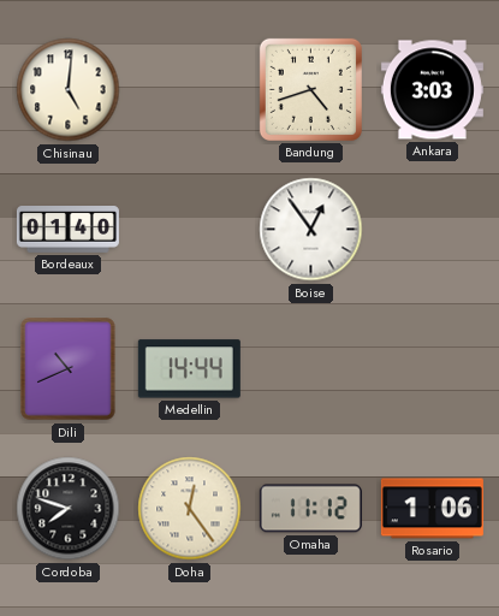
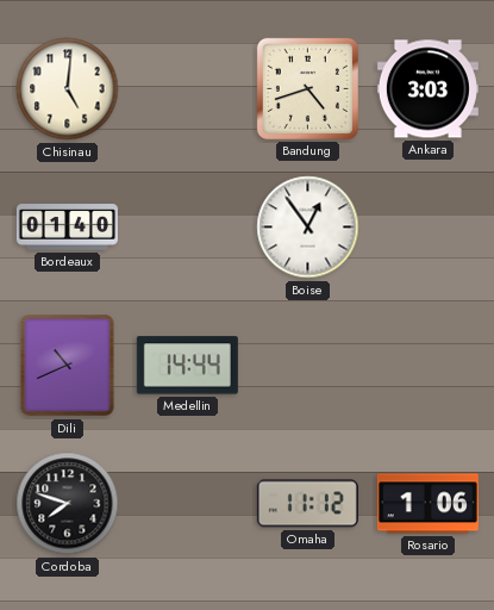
Doha: 12:24 -> none (190, 509)
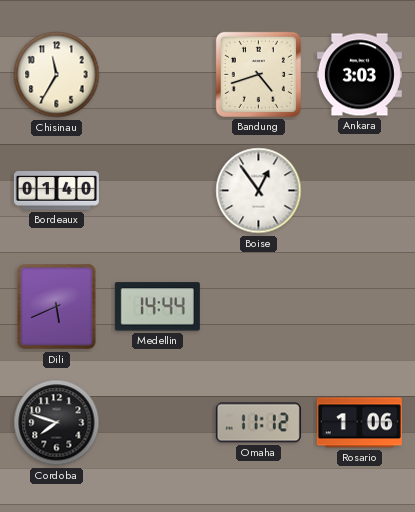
Chisinau: 5:01 -> 11:35 (57, 75)
Dili: 10:41 -> 5:41 (57, 307)
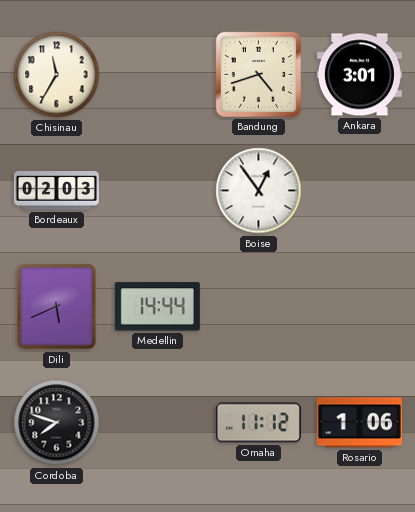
Ankara: 3:03 -> 3:01 (359, 75)
Bordeaux: 01:40 -> 02:03 (56, 191)
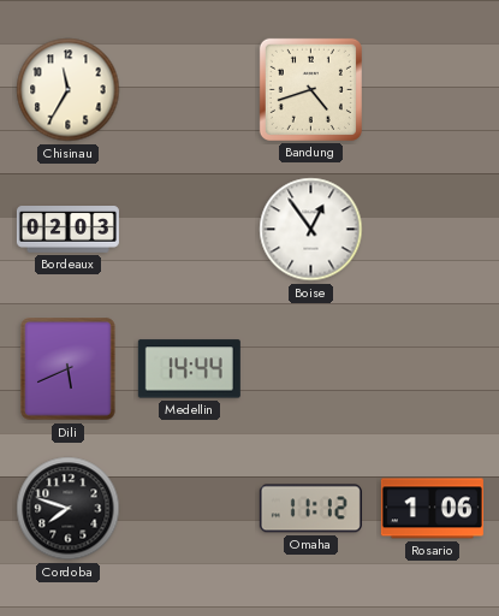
Ankara: 3:01 -> none (359, 75)
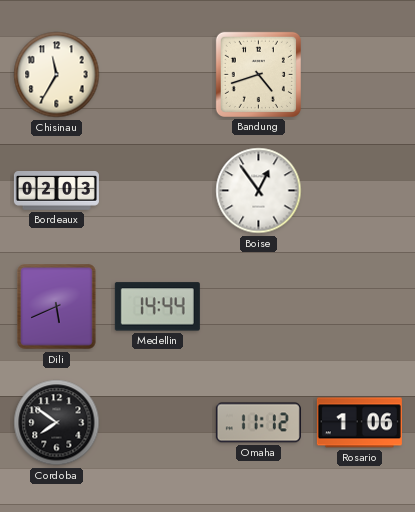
Cordoba: 7:48 -> 7:51 (57, 423)
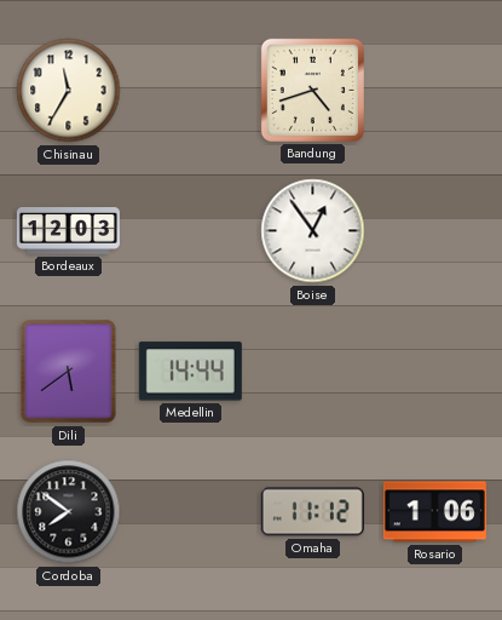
Bordeaux: 02:03 -> 12:03 (68, 231)
Dili: 5:41 -> 5:39 (69, 372)
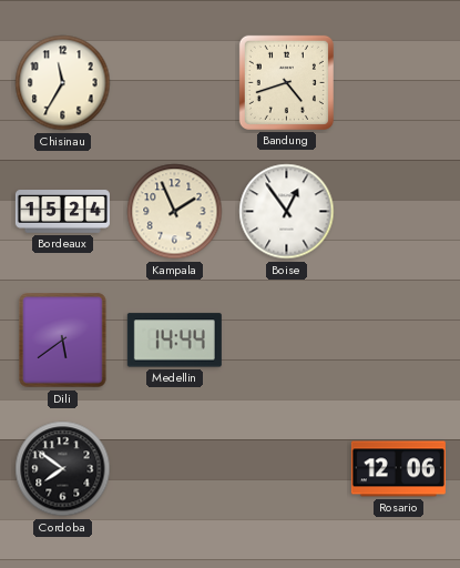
Bordeaux: 12:03 -> 15:24 (62, 212)
Kampala: none -> 1:56 (175, 212)
Omaha: 11:12 -> none (312, 512)
Rosario: 1:06 -> 12:06 (398, 469)
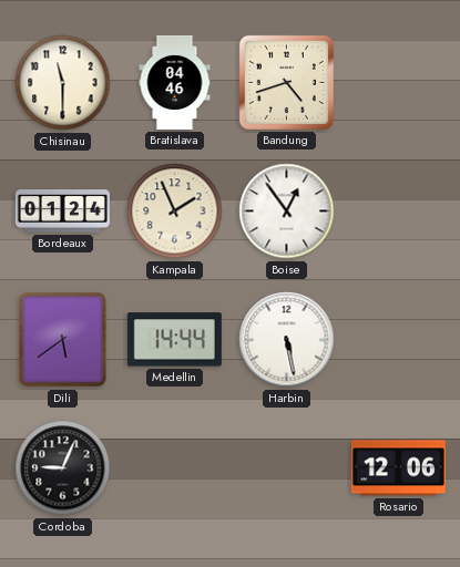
Chisinau: 11:35 -> 11:30 (63, 83)
Bratislava: none -> 04:46 (175, 82)
Bordeaux: 15:24 -> 01:24 (62, 212)
Harbin: none -> 5:28 (287, 340)
Cordoba: 7:51 -> 9:04 (63, 468)
